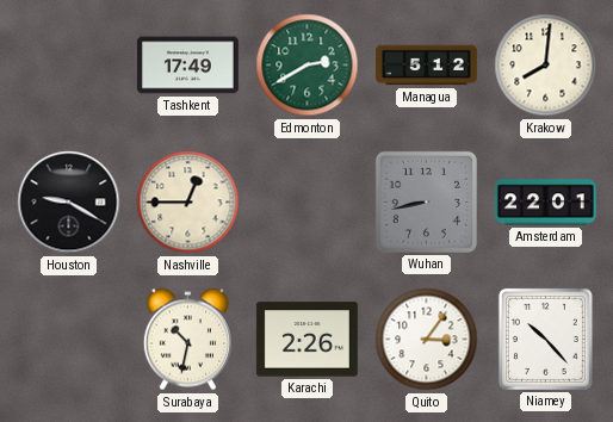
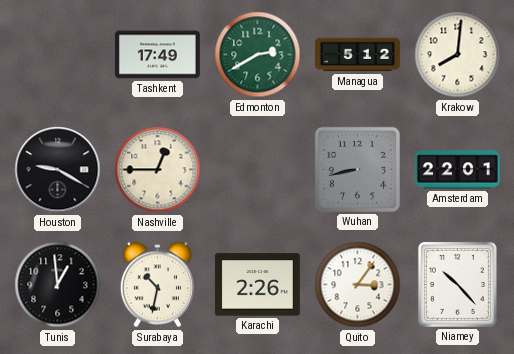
Tunis: none -> 12:59 (58, 285)
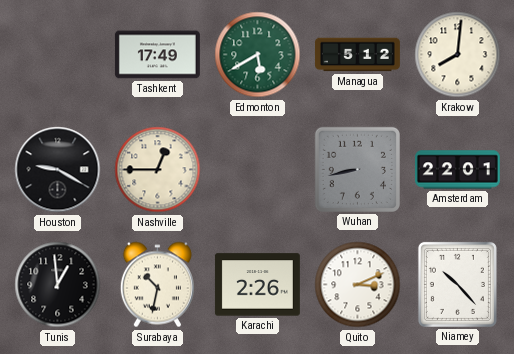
Edmonton: 2:40 -> 5:40 (258, 55)
Quito: 3:06 -> 3:11 (358, 285)
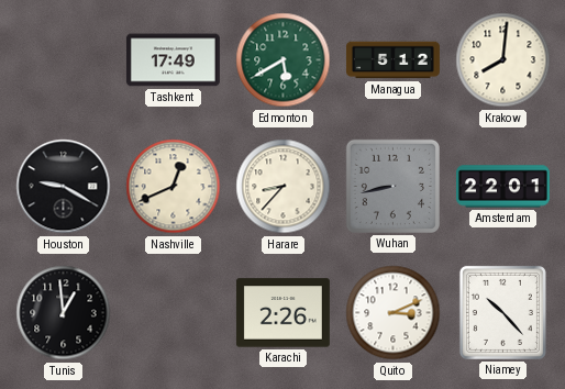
Nashville: 12:45 -> 12:41 (174, 187)
Harare: none -> 8:37 (284, 187)
Surabaya: 10:32 -> none (157, 285)
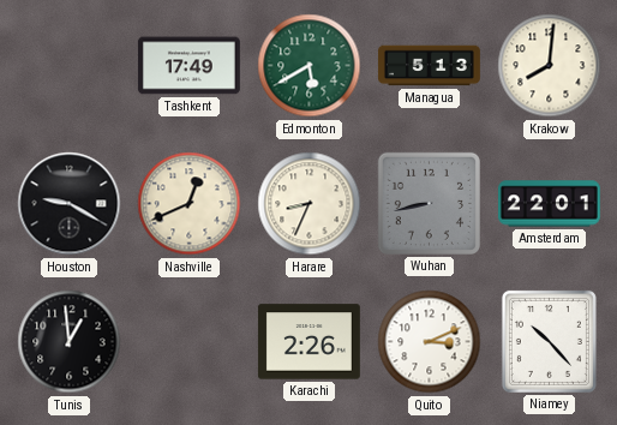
Managua: 5:12 -> 5:13 (429, 66)
Harare: 8:37 -> 8:34 (310, 204)
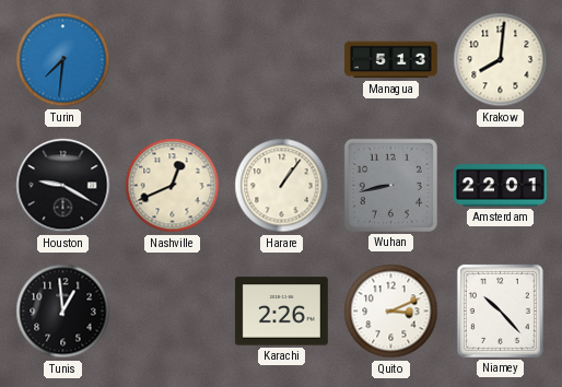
Turin: none -> 7:31 (63, 60)
Tashkent: 17:49 -> none (188, 66)
Edmonton: 5:40 -> none (310, 66)
Harare: 8:34 -> 1:06 (282, 186)
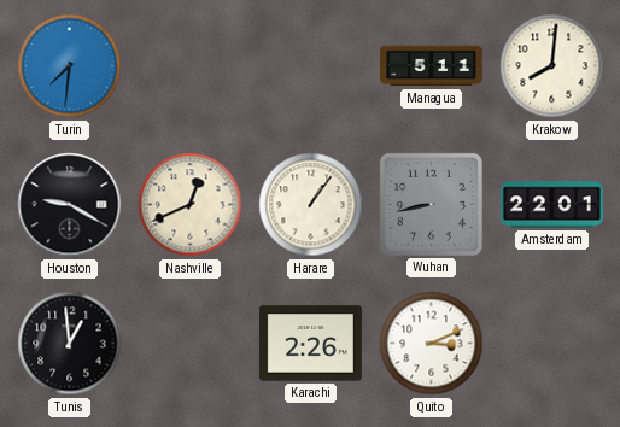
Managua: 5:13 -> 5:11 (431, 66)
Niamey: 10:23 -> none (500, 310)
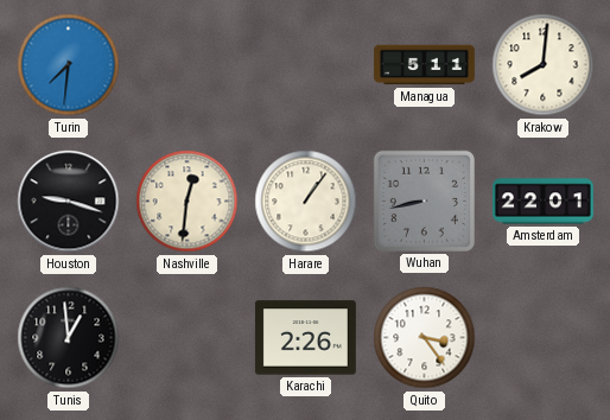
Houston: 9:20 -> 9:18 (69, 202)
Nashville: 12:41 -> 12:31 (188, 202)
Quito: 3:11 -> 3:24 (425, 338)
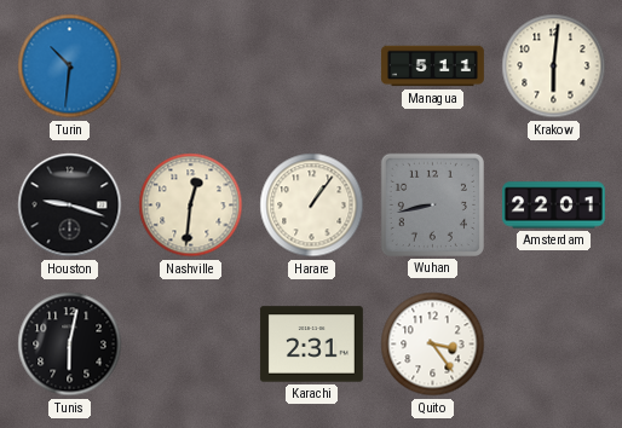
Turin: 7:31 -> 10:31 (70, 66)
Krakow: 8:01 -> 6:01 (554, 66)
Tunis: 12:59 -> 6:02 (70, 345)
Karachi: 2:26 -> 2:31 (311, 345)
